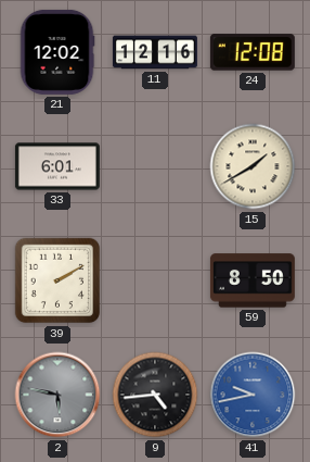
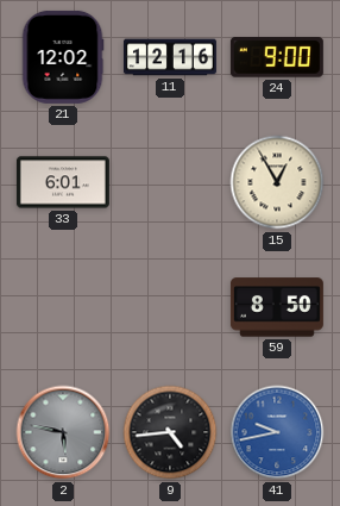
24: 12:08 -> 9:00 (277, 57)
15: 1:40 -> 12:55 (277, 182)
39: 2:10 -> none (57, 280)
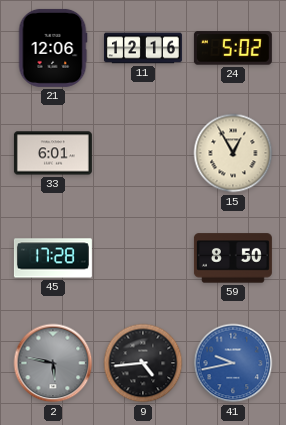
21: 12:02 -> 12:06 (53, 48)
24: 9:00 -> 5:02 (233, 48)
45: none -> 17:28 (53, 258)
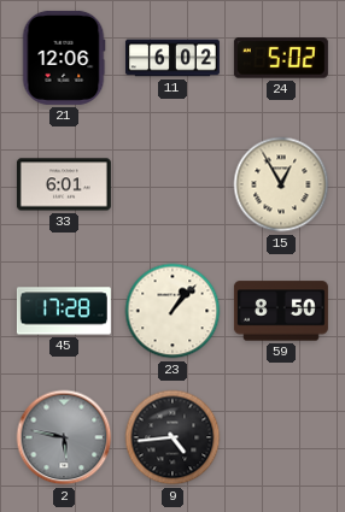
11: 12:16 -> 6:02 (172, 58)
23: none -> 1:07 (172, 311)
41: 9:43 -> none (233, 363)
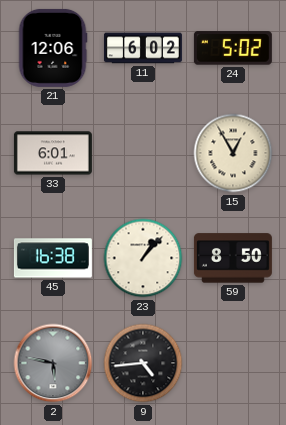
45: 17:28 -> 16:38 (53, 258)
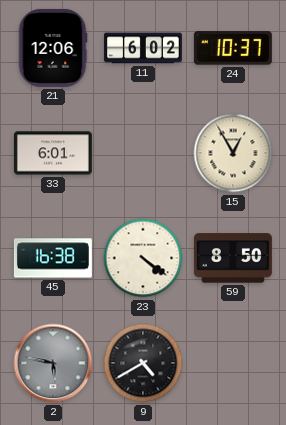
24: 5:02 -> 10:37 (233, 48)
23: 1:07 -> 4:21 (143, 258)
9: 4:44 -> 4:40 (143, 363)
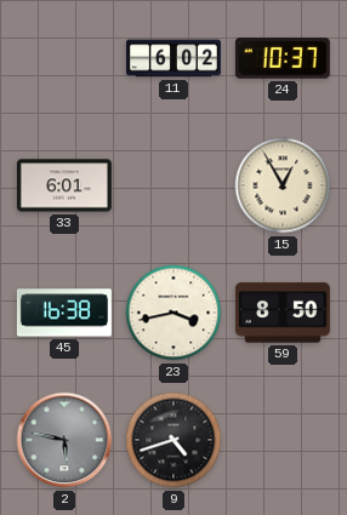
21: 12:06 -> none (53, 48)
23: 4:21 -> 3:43 (173, 313)
9: 4:40 -> 4:42 (173, 440)
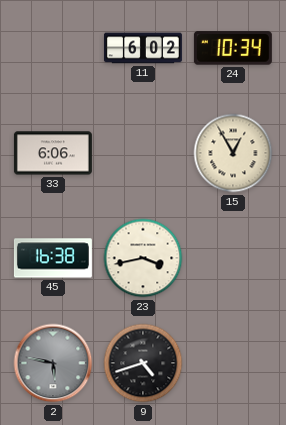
24: 10:37 -> 10:34 (233, 48)
33: 6:01 -> 6:06 (53, 153)
59: 8:50 -> none (283, 313)
